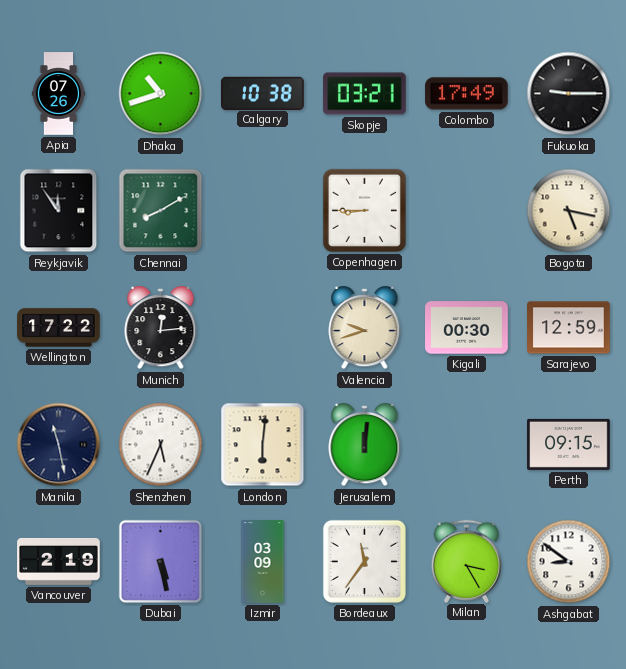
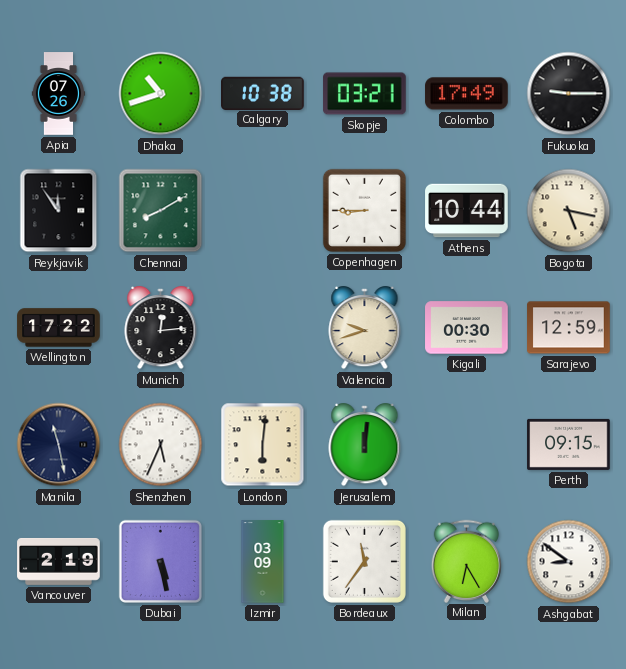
Athens: none -> 10:44 (467, 211)
Milan: 3:25 -> 6:25 (467, 561)
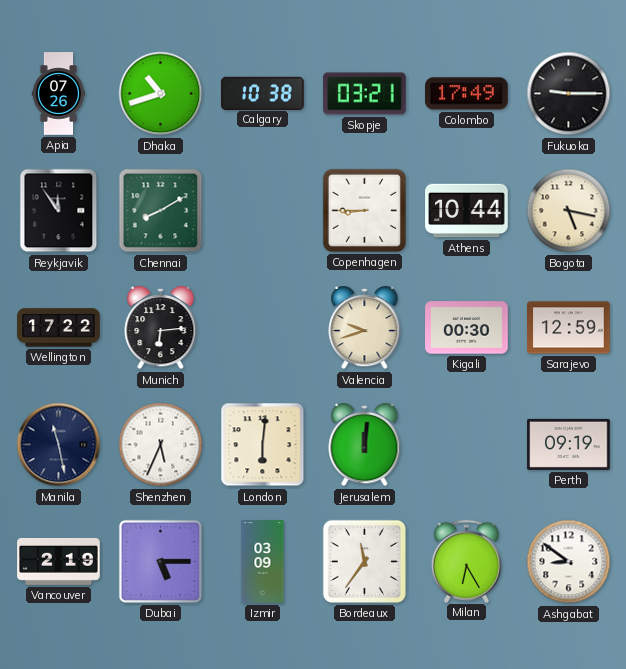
Munich: 12:14 -> 6:14 (161, 329)
Perth: 09:15 -> 09:19 (569, 444)
Dubai: 5:28 -> 5:15 (160, 561)
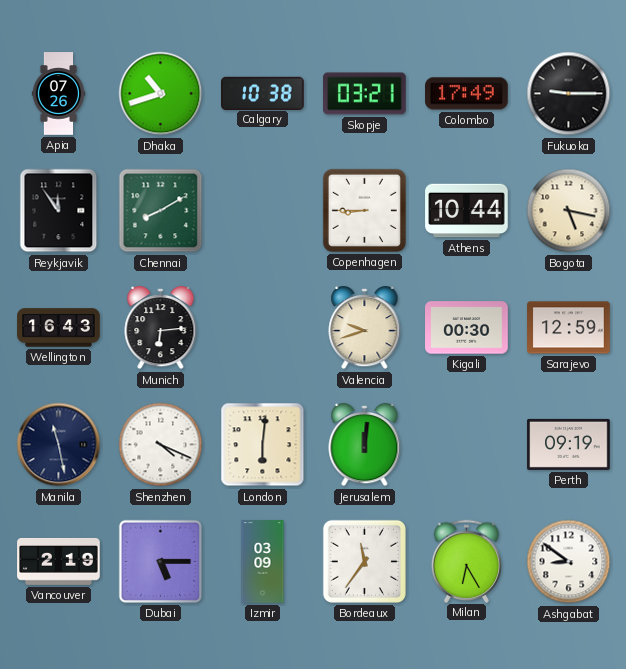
Wellington: 17:22 -> 16:43 (59, 328)
Shenzhen: 5:34 -> 4:19 (161, 445)
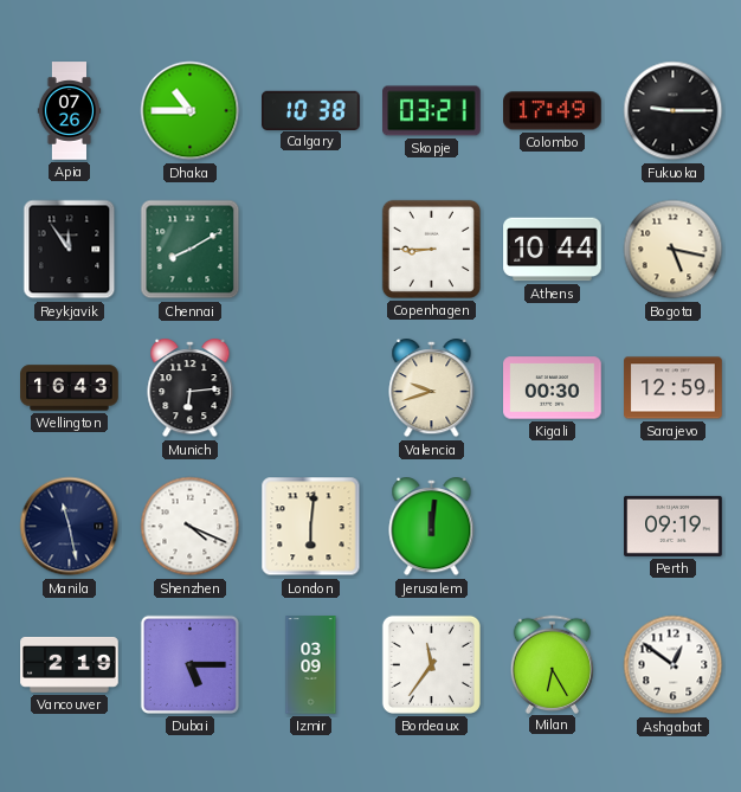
Dhaka: 10:42 -> 10:45 (191, 111)
Ashgabat: 8:51 -> 12:51 (674, 665)
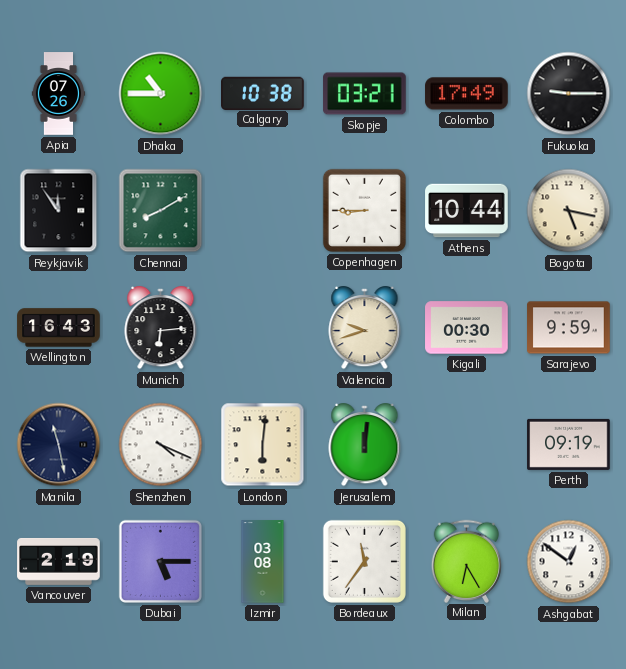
Sarajevo: 12:59 -> 9:59 (569, 328)
Izmir: 03:09 -> 03:08 (263, 562)
